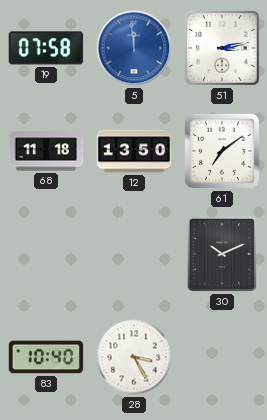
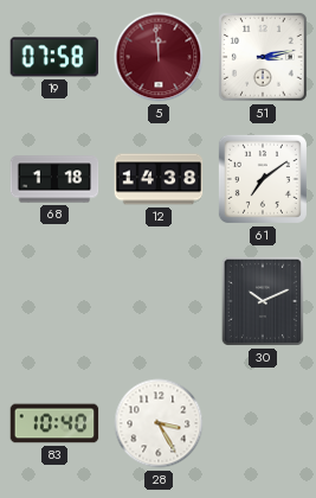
5 dial: blue -> burgundy (159, 57)
68: 11:18 -> 1:18 (54, 179)
12: 13:50 -> 14:38 (159, 179)
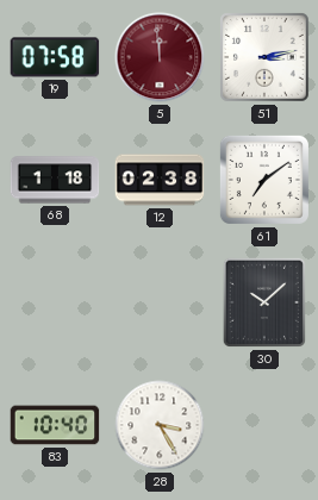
12: 14:38 -> 02:38 (160, 180)
30: 10:11 -> 10:08 (264, 302)
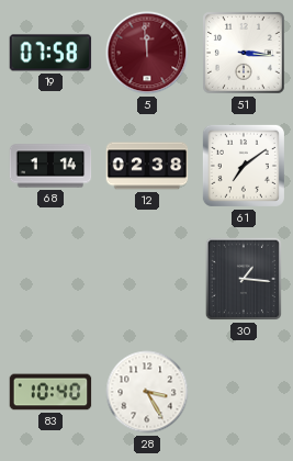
51: 3:13 -> 3:16 (245, 54)
68: 1:18 -> 1:14 (50, 166)
30: 10:08 -> 1:16 (244, 279)
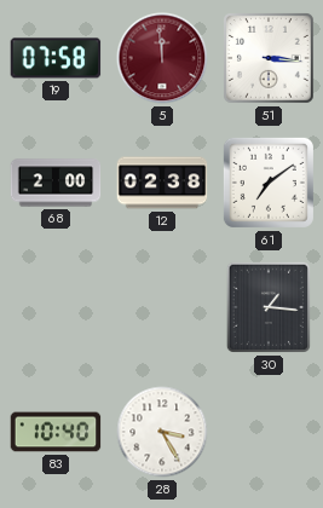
68: 1:14 -> 2:00 (56, 183)
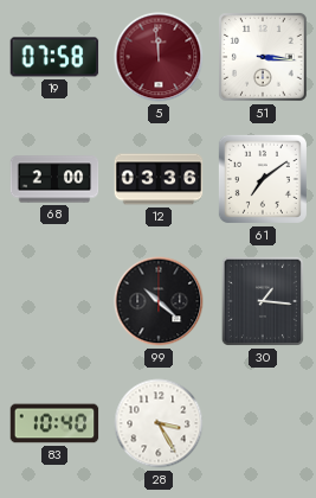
12: 02:38 -> 03:36 (159, 179)
99: none -> 10:22 (159, 301)
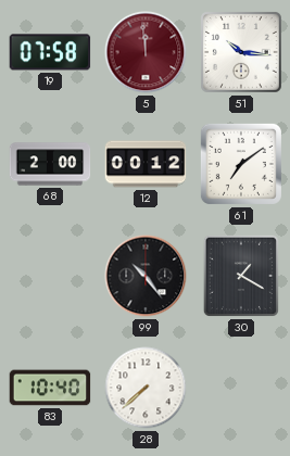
51: 3:16 -> 10:16 (242, 53)
12: 03:36 -> 00:12 (146, 164)
99: 10:22 -> 10:24 (146, 276)
30: 1:16 -> 1:20 (241, 276)
28: 3:25 -> 7:38 (146, 388)
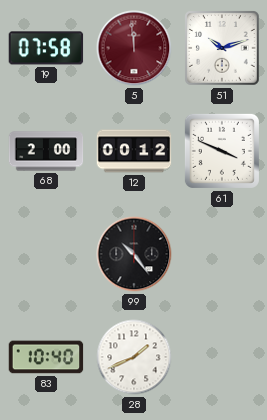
51: 10:16 -> 10:12 (223, 49)
61: 7:09 -> 3:49 (222, 151)
30: 1:20 -> none (241, 276)
28: 7:38 -> 1:41 (134, 357)
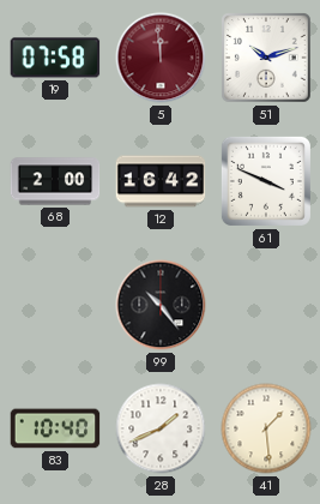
12: 00:12 -> 16:42 (161, 181)
41: none -> 1:29 (266, 428)
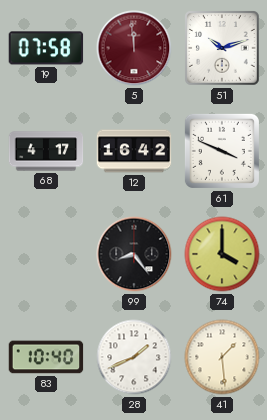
68: 2:00 -> 4:17 (46, 151)
99: 10:24 -> 8:24 (134, 254)
74: none -> 4:00 (222, 254)
